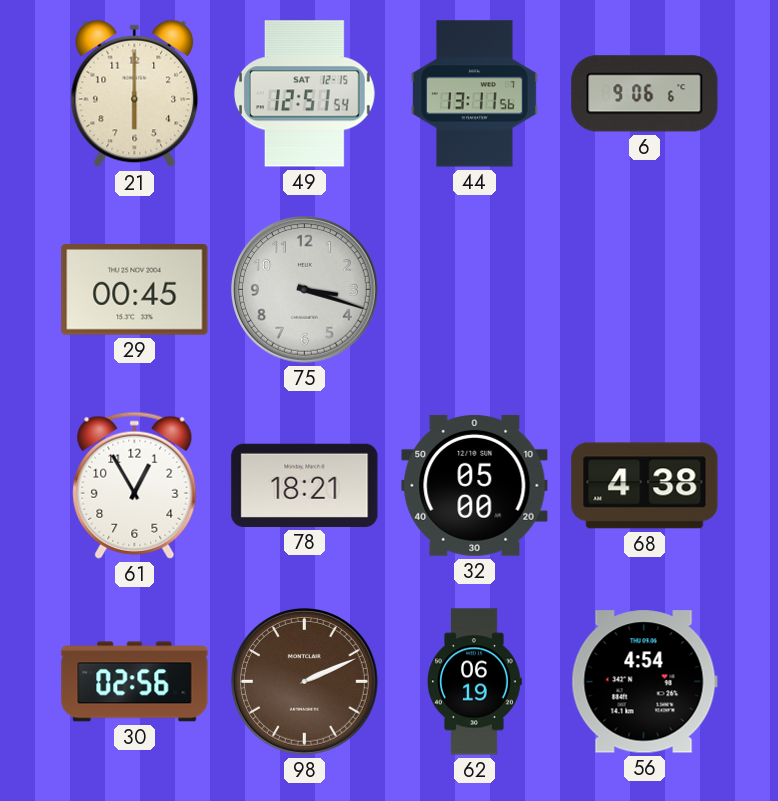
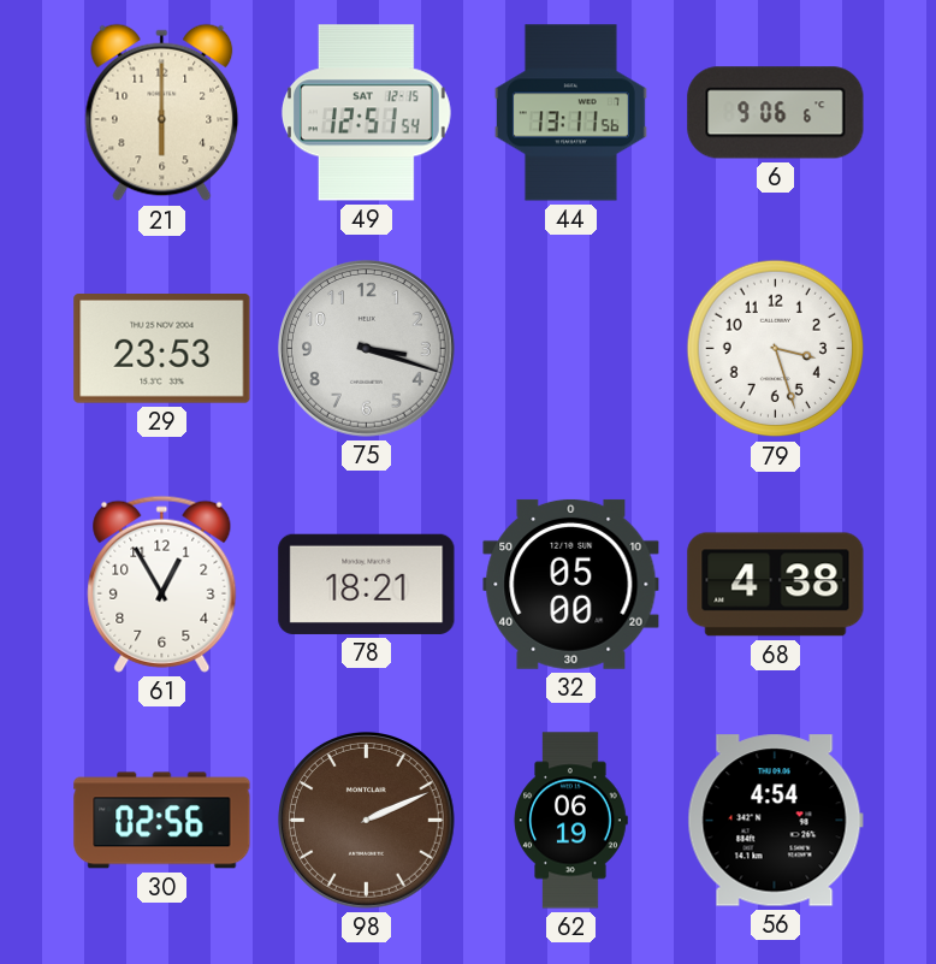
29: 00:45 -> 23:53 (162, 349)
79: none -> 3:27 (776, 349)
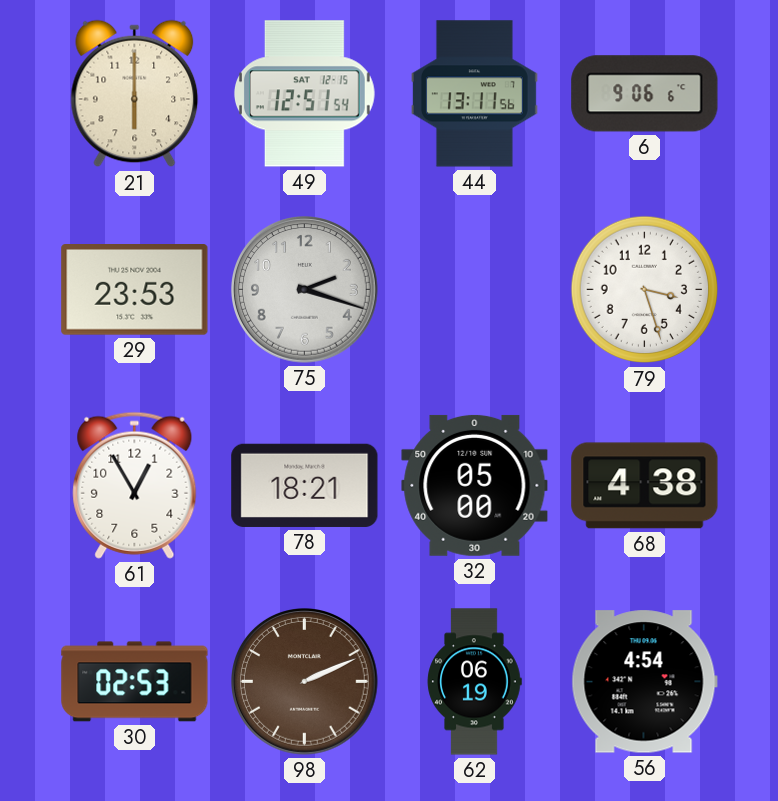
75: 3:18 -> 2:18 (305, 290)
30: 02:56 -> 02:53 (135, 682)
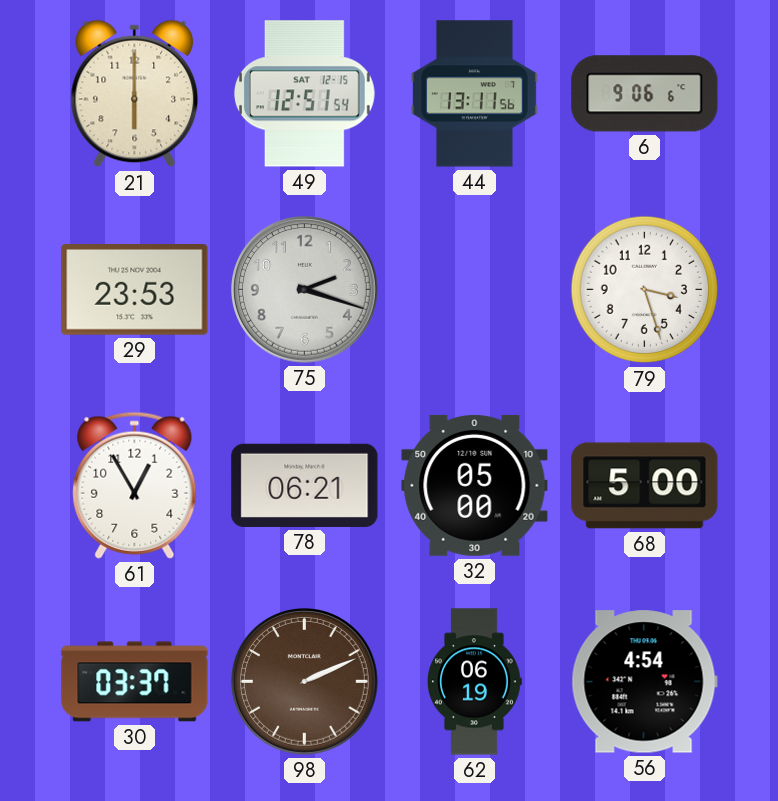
78: 18:21 -> 06:21 (305, 485)
68: 4:38 -> 5:00 (645, 486)
30: 02:53 -> 03:37 (135, 682)
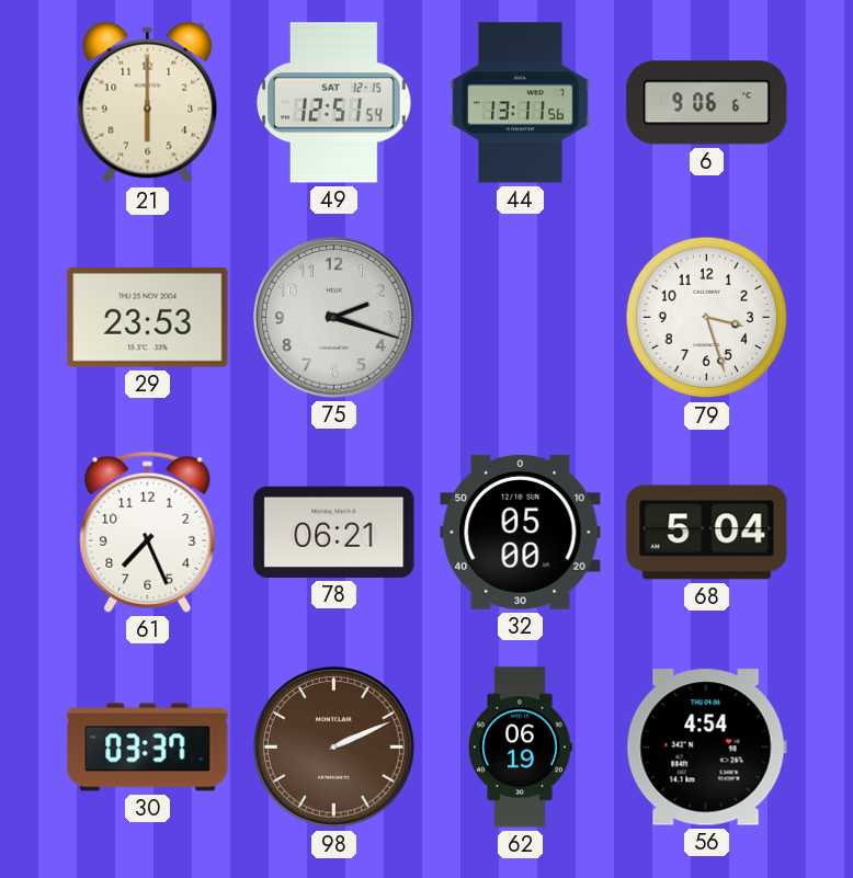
61: 12:55 -> 7:26 (148, 532)
68: 5:00 -> 5:04 (707, 533)
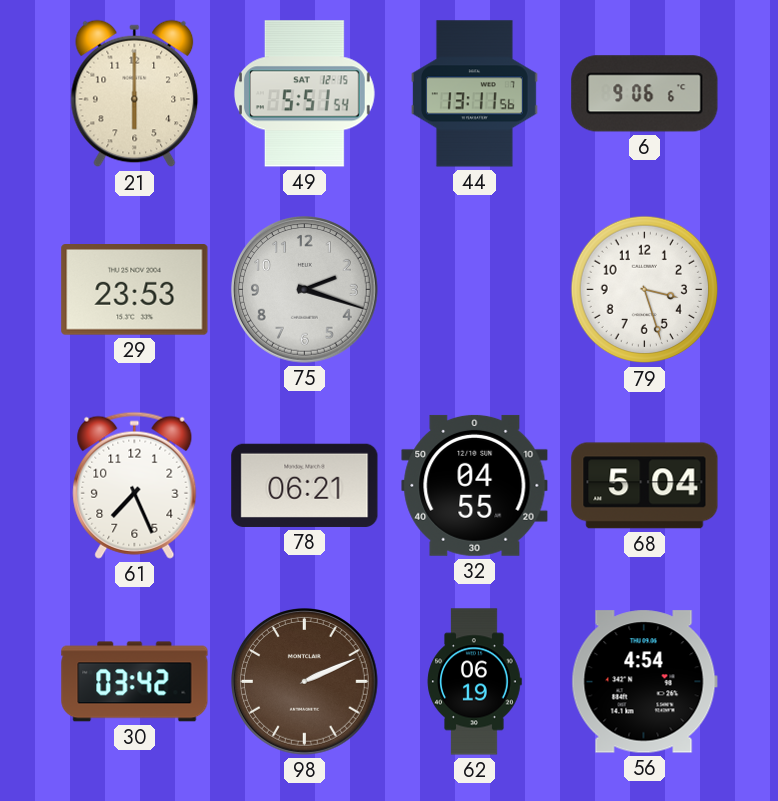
49: 12:51 -> 5:51 (304, 94)
32: 05:00 -> 04:55 (475, 485)
30: 03:37 -> 03:42 (135, 682)
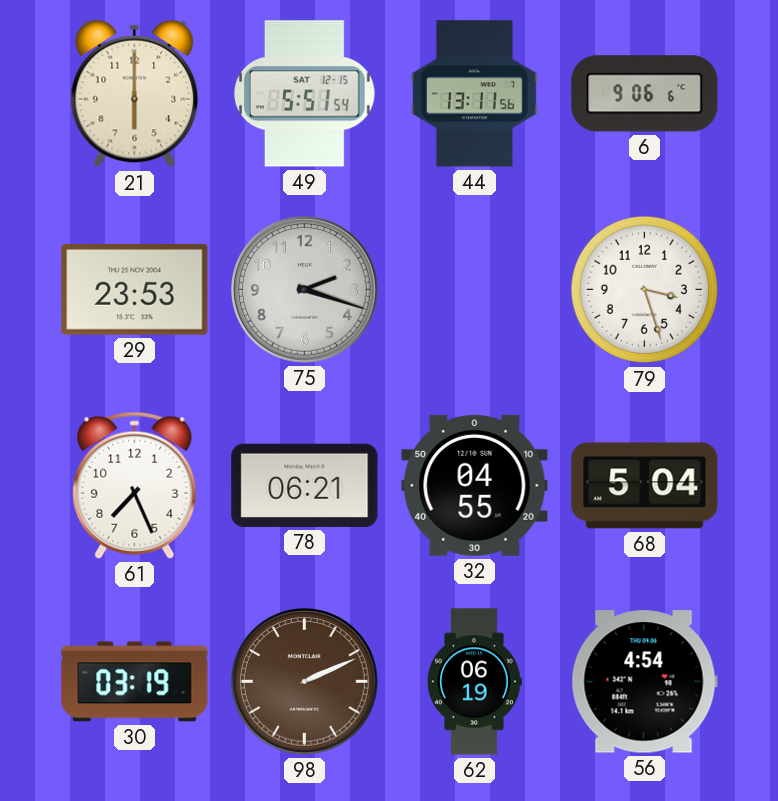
30: 03:42 -> 03:19 (135, 682)
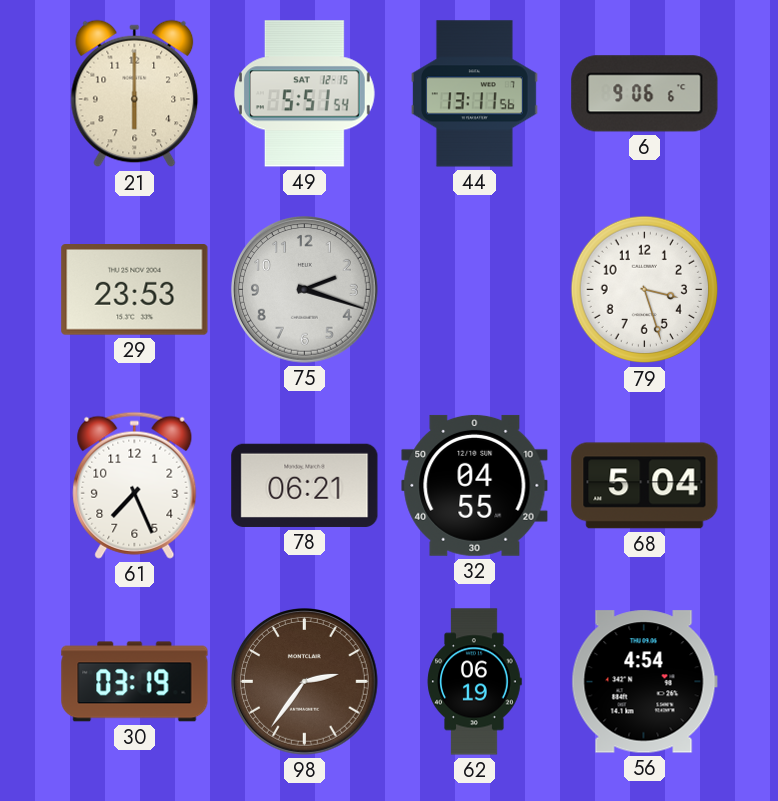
98: 2:11 -> 2:36 (305, 682)
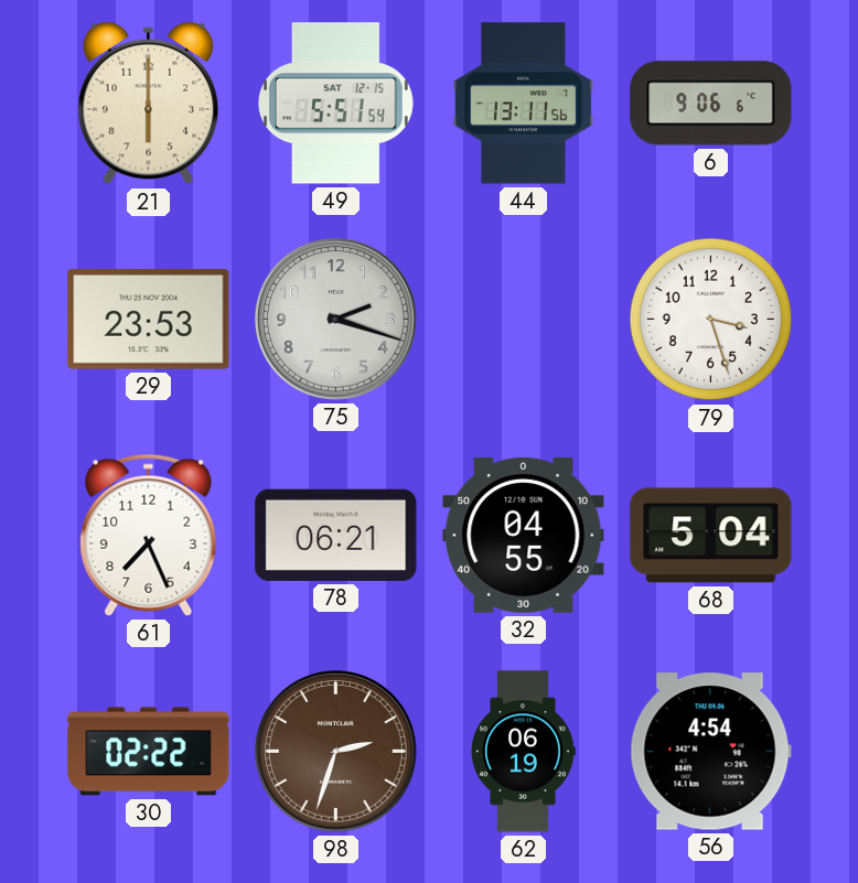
30: 03:19 -> 02:22 (149, 752)
98: 2:36 -> 2:33 (336, 752)
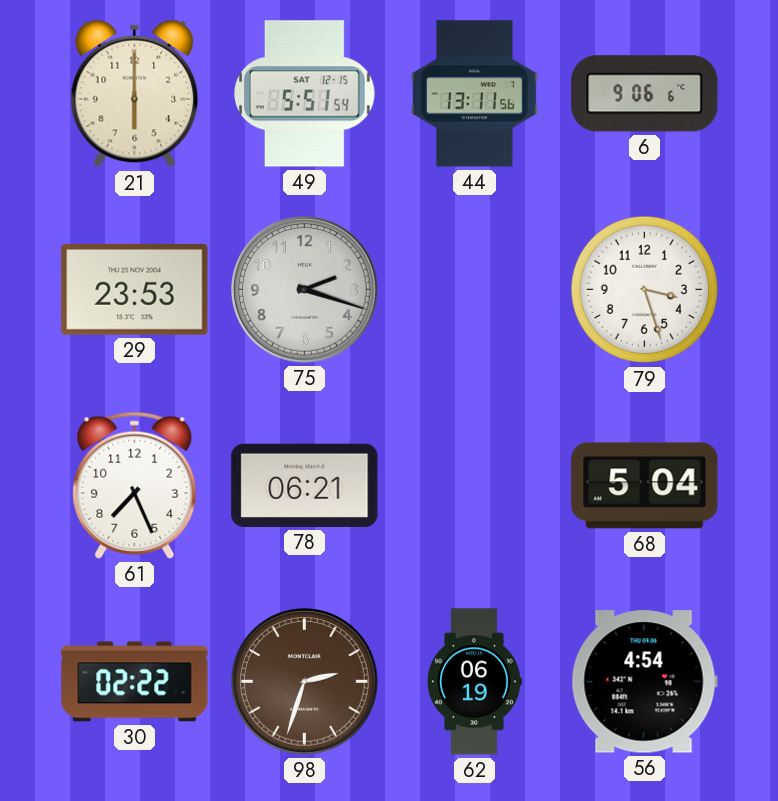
32: 04:55 -> none (524, 535)
